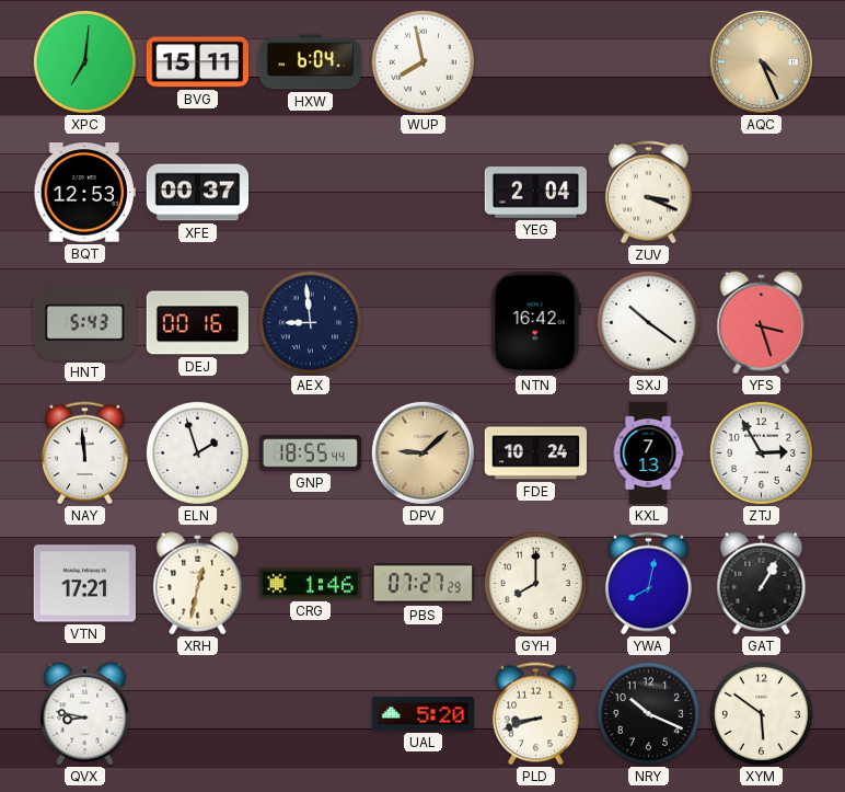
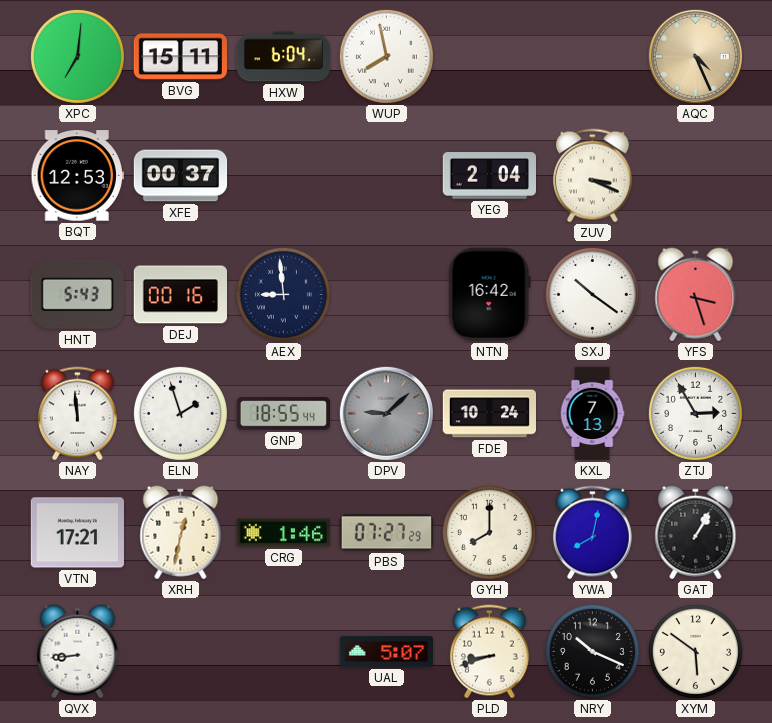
DPV dial: champagne -> grey (386, 413)
QVX: 8:47 -> 8:44 (78, 652)
UAL: 5:20 -> 5:07 (386, 651)
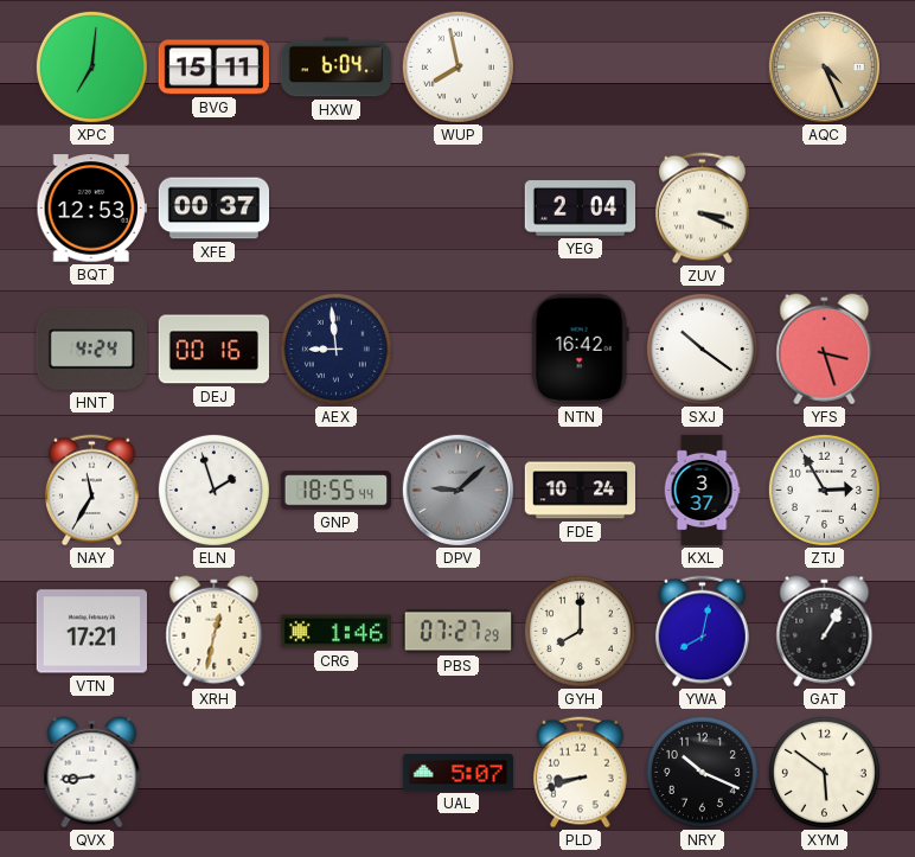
HNT: 5:43 -> 4:24 (91, 350)
NAY: 11:59 -> 11:35 (92, 491)
KXL: 7:13 -> 3:37 (702, 491)
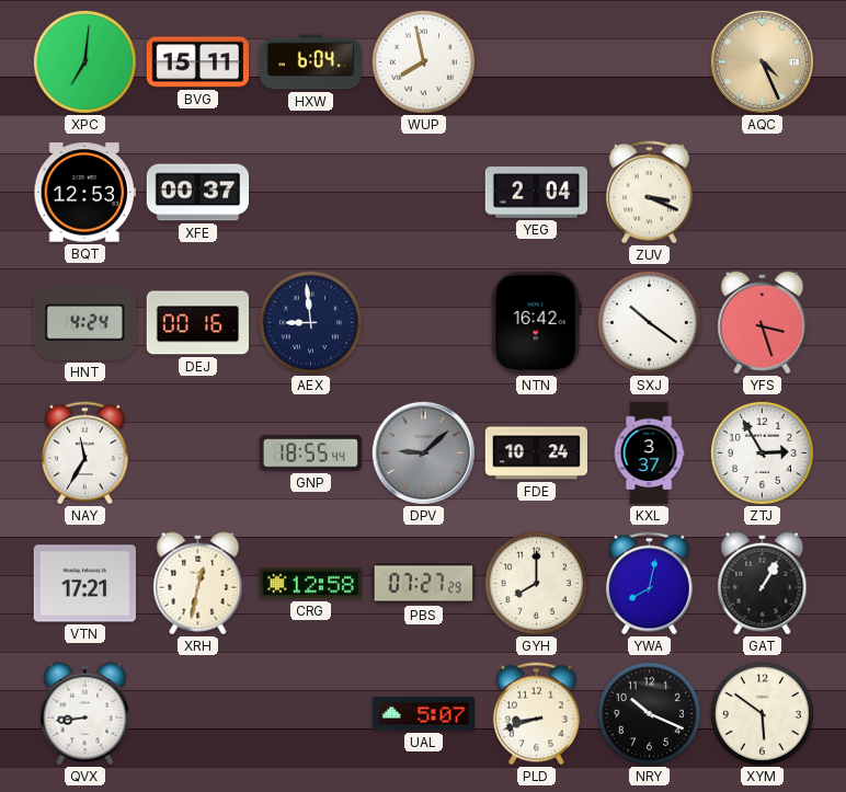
ELN: 1:57 -> none (213, 490)
CRG: 1:46 -> 12:58 (310, 584)
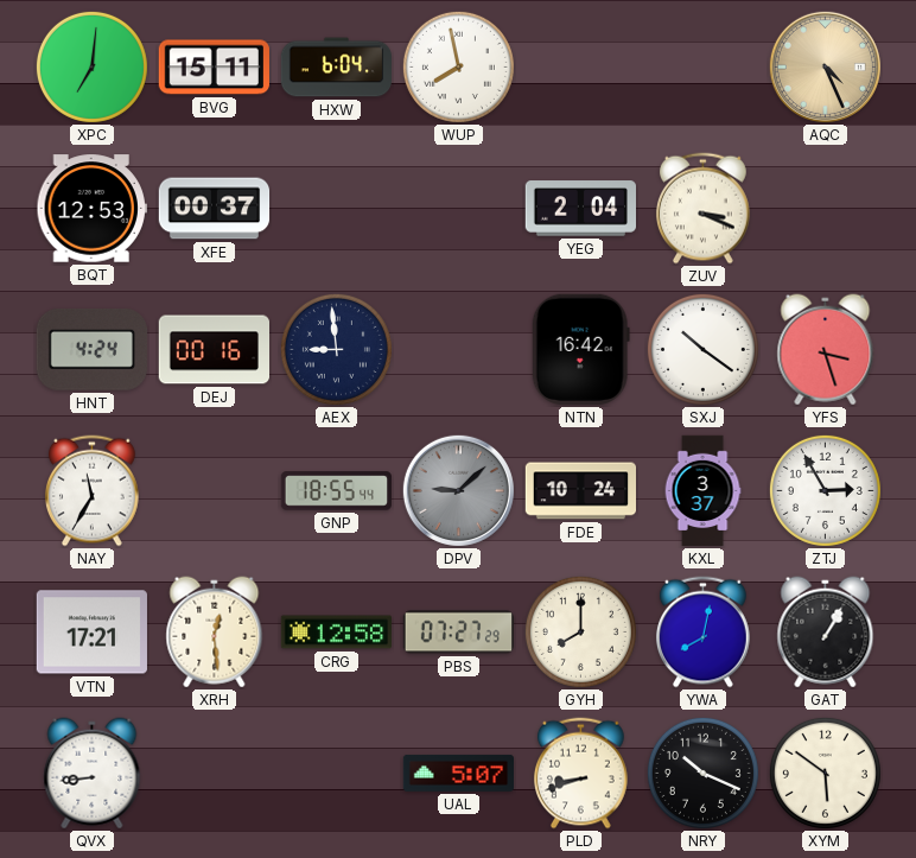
XRH: 12:32 -> 12:29 (215, 633)
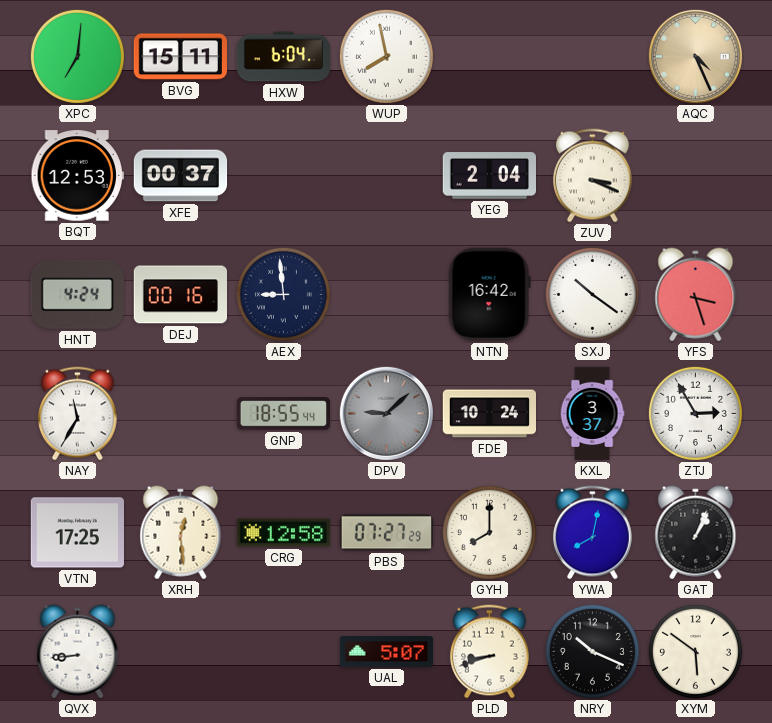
VTN: 17:21 -> 17:25 (77, 533)
GAT: 1:05 -> 1:04 (696, 533)
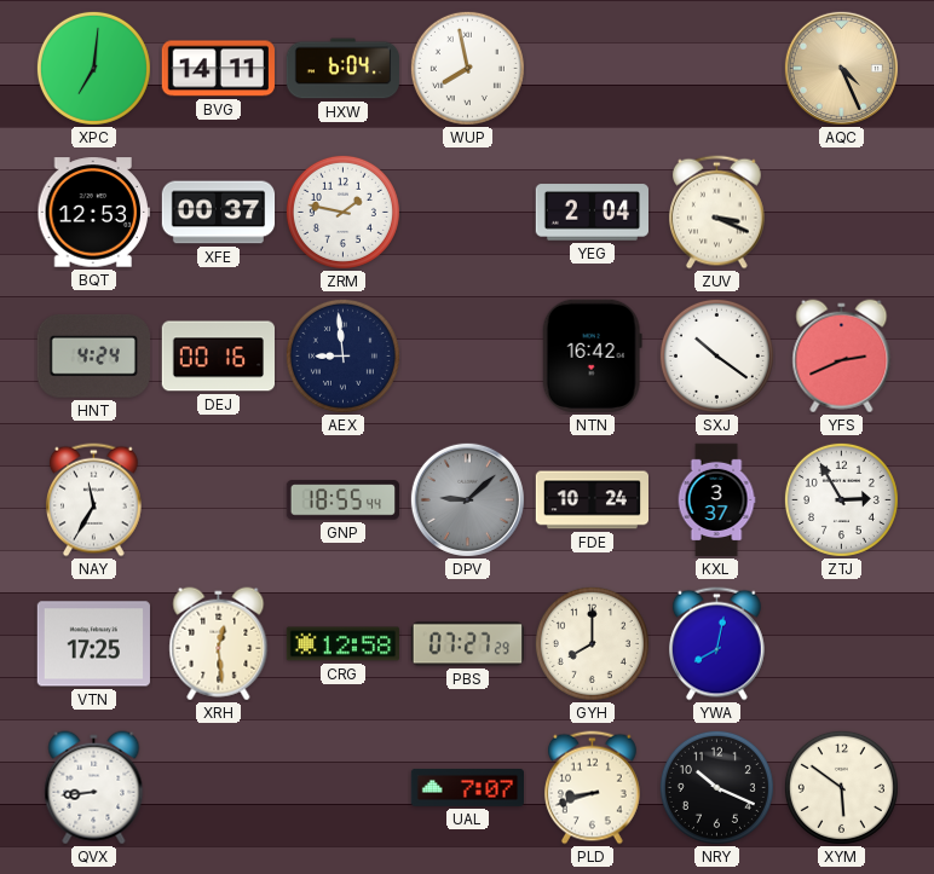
BVG: 15:11 -> 14:11 (218, 69)
ZRM: none -> 1:47 (342, 212)
YFS: 3:27 -> 2:41 (842, 357)
GAT: 1:04 -> none (696, 533)
UAL: 5:07 -> 7:07 (467, 787)
